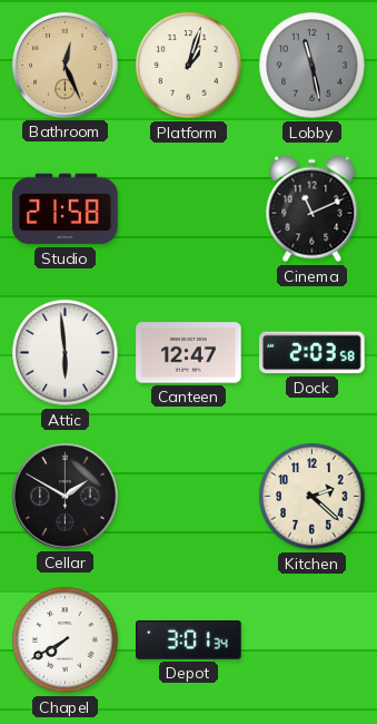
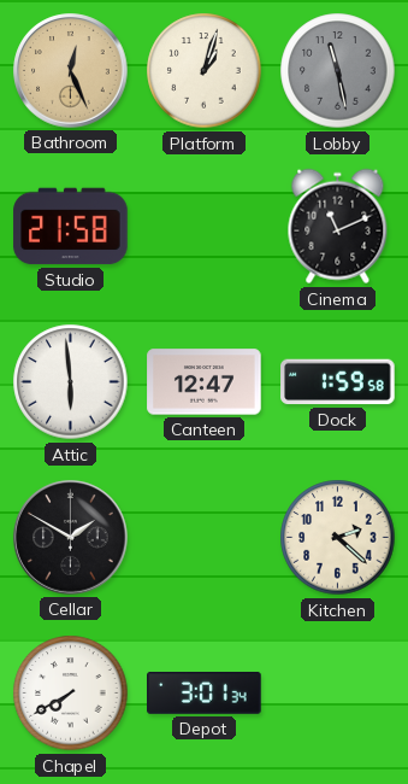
Dock: 2:03 -> 1:59 (338, 382)
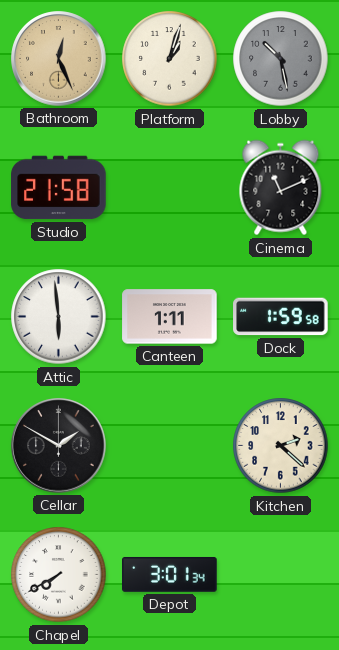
Lobby: 11:28 -> 10:28 (281, 59)
Canteen: 12:47 -> 1:11 (170, 317)
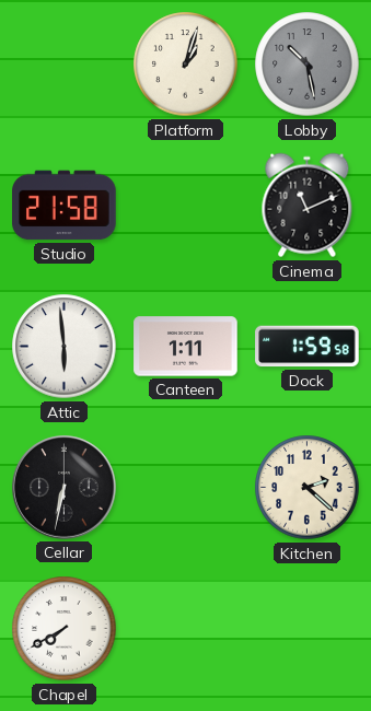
Bathroom: 12:26 -> none (59, 59)
Cellar: 1:50 -> 6:32 (65, 488)
Depot: 3:01 -> none (170, 574)
